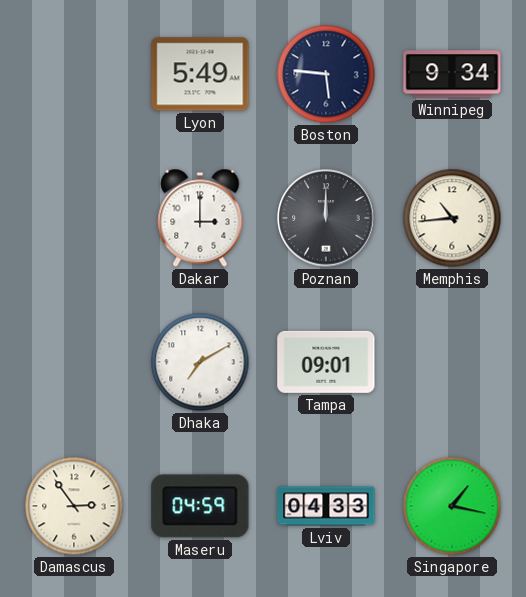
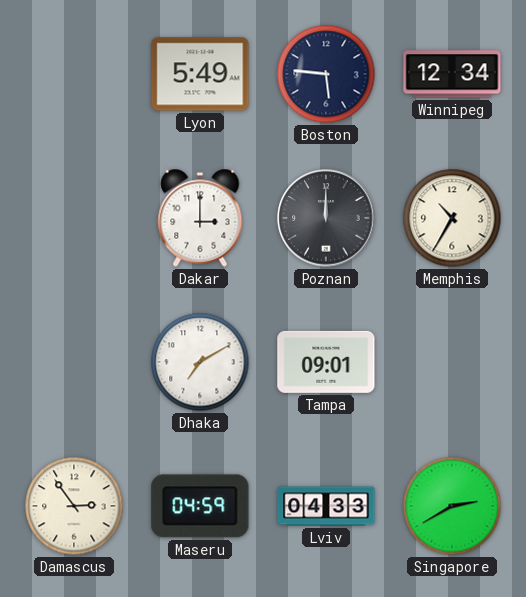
Winnipeg: 9:34 -> 12:34 (452, 74)
Memphis: 10:44 -> 10:35 (452, 218)
Singapore: 1:17 -> 2:40 (452, 506)
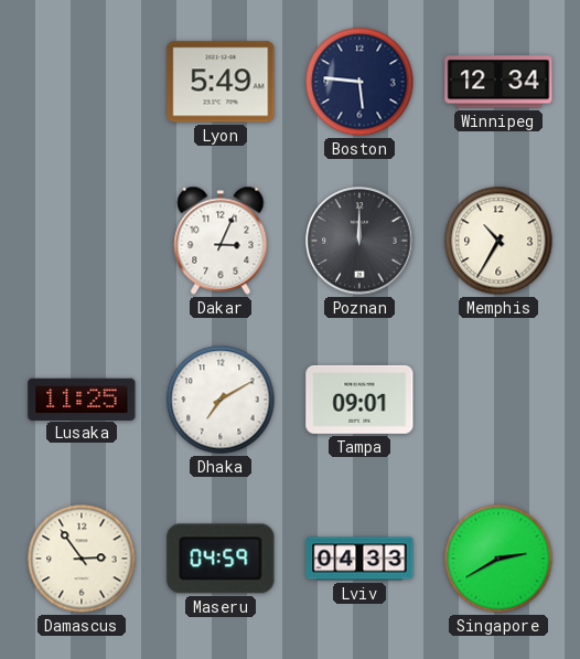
Dakar: 3:00 -> 3:04 (221, 241)
Lusaka: none -> 11:25 (82, 398)
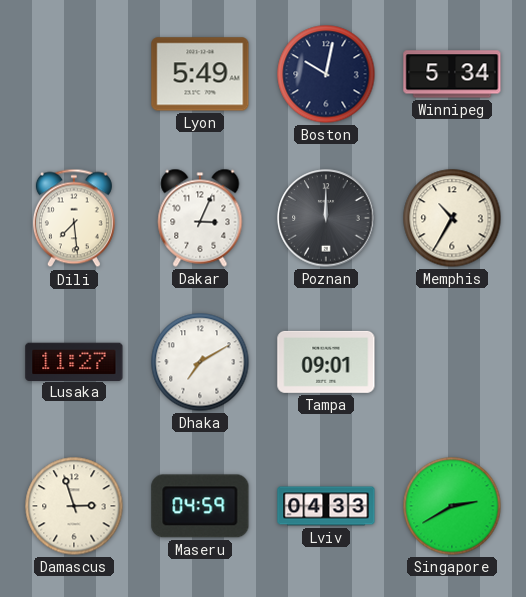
Boston: 5:46 -> 10:02 (326, 74)
Winnipeg: 12:34 -> 5:34 (452, 74)
Dili: none -> 7:29 (74, 218)
Lusaka: 11:25 -> 11:27 (74, 361)
Damascus: 2:54 -> 2:57 (74, 506)
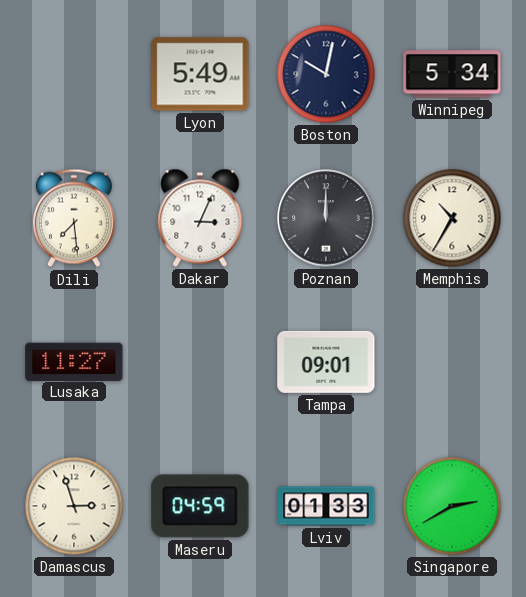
Dhaka: 7:10 -> none (200, 362)
Lviv: 04:33 -> 01:33 (326, 506)
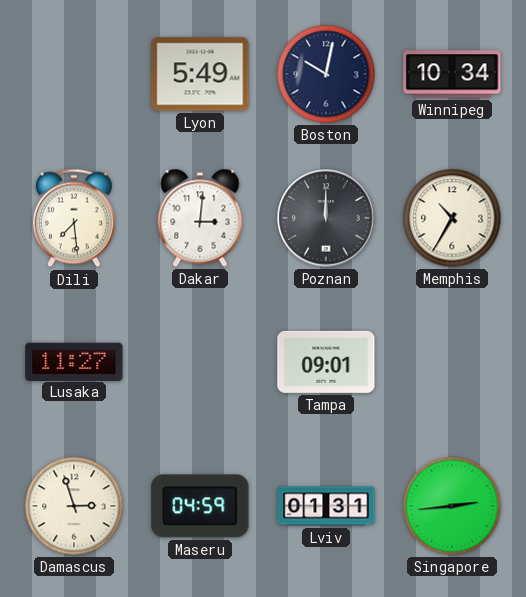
Winnipeg: 5:34 -> 10:34 (452, 74)
Dakar: 3:04 -> 3:01 (200, 218)
Lviv: 01:33 -> 01:31 (326, 506)
Singapore: 2:40 -> 2:44 (452, 506)
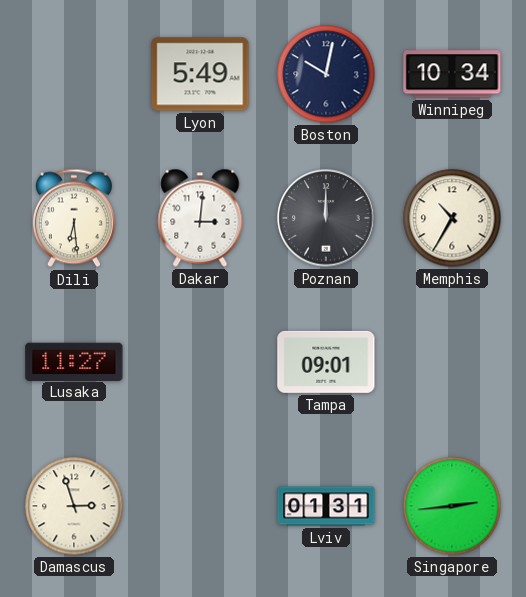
Dili: 7:29 -> 6:29 (74, 218)
Maseru: 04:59 -> none (200, 506)
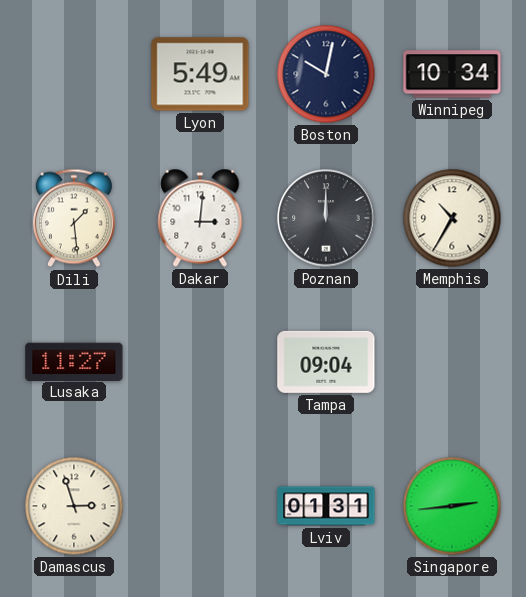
Dili: 6:29 -> 1:29 (74, 218)
Tampa: 09:01 -> 09:04 (326, 362)
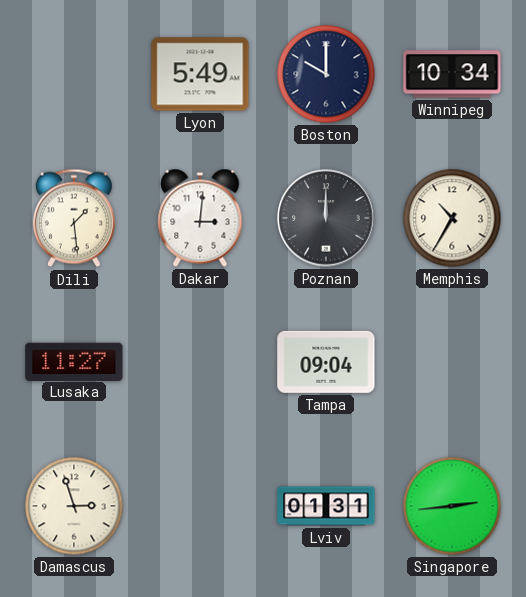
Boston: 10:02 -> 10:00 (326, 74)
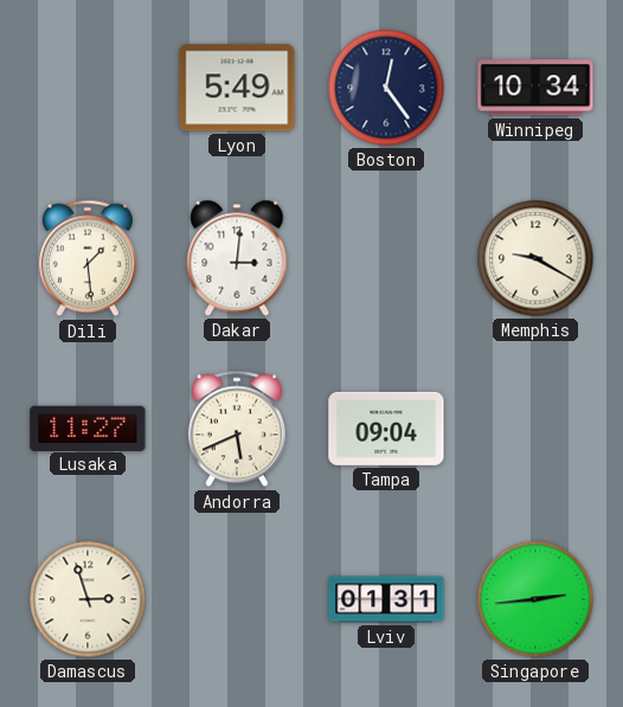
Boston: 10:00 -> 12:24 (386, 88)
Poznan: 12:00 -> none (326, 218)
Memphis: 10:35 -> 9:20 (535, 258)
Andorra: none -> 5:41 (237, 429)
